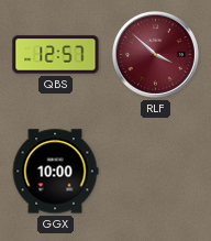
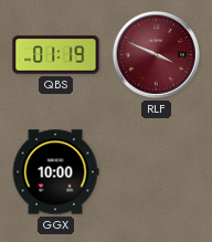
QBS: 12:57 -> 01:19 (56, 55)
RLF: 3:52 -> 3:49 (156, 54)
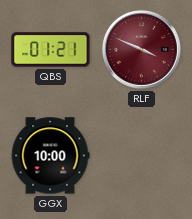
QBS: 01:19 -> 01:21 (51, 50)
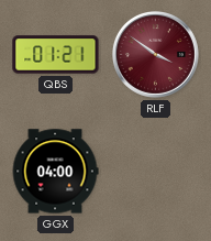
RLF: 3:49 -> 3:51 (155, 54)
GGX: 10:00 -> 04:00 (55, 172)
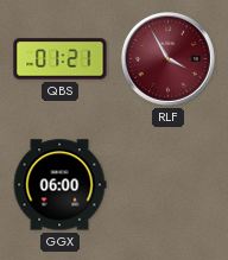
RLF: 3:51 -> 3:55 (167, 58)
GGX: 04:00 -> 06:00 (59, 185)
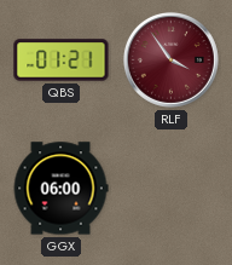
RLF: 3:55 -> 3:54 (170, 59)
